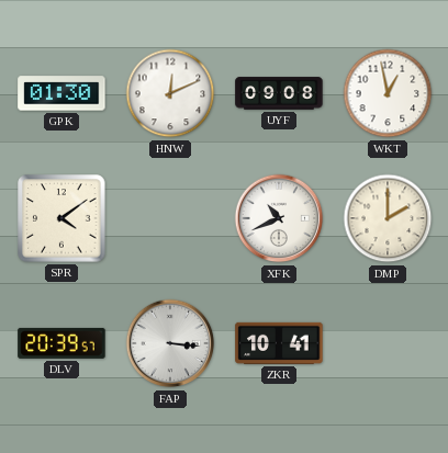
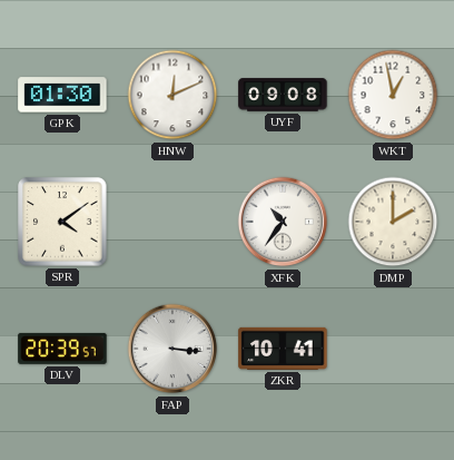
XFK: 10:41 -> 10:36 (283, 222)
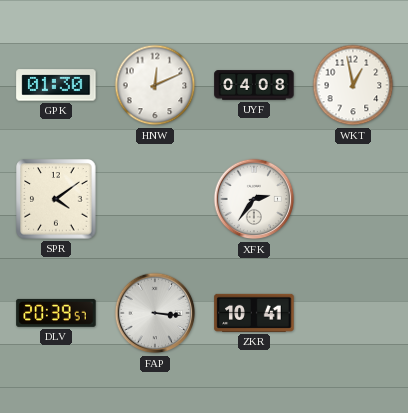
UYF: 09:08 -> 04:08 (254, 85)
XFK: 10:36 -> 2:36 (254, 199)
DMP: 2:00 -> none (393, 222)
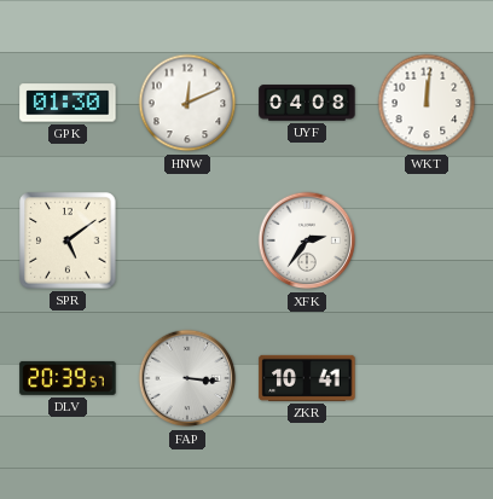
WKT: 12:58 -> 12:01 (427, 103)
SPR: 4:09 -> 5:09 (68, 240)
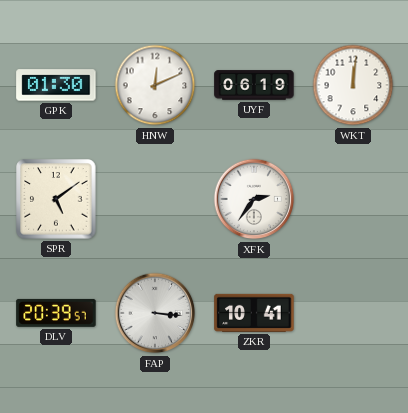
UYF: 04:08 -> 06:19 (254, 85)
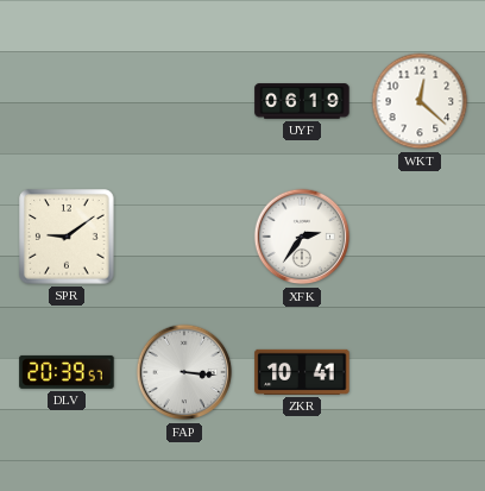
GPK: 01:30 -> none (56, 85)
HNW: 12:11 -> none (155, 85)
WKT: 12:01 -> 12:22 (420, 101)
SPR: 5:09 -> 9:09 (67, 237)
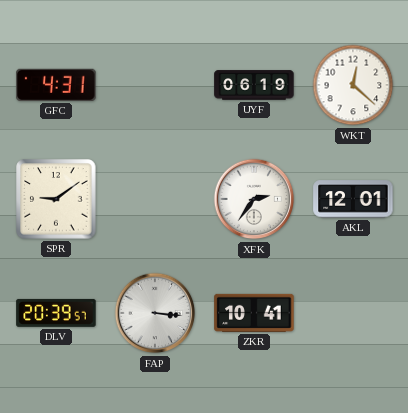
GFC: none -> 4:31 (56, 85)
AKL: none -> 12:01 (353, 199)
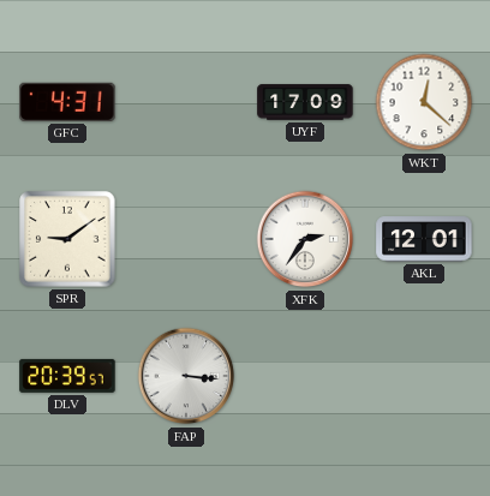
UYF: 06:19 -> 17:09 (305, 102)
ZKR: 10:41 -> none (254, 313)
